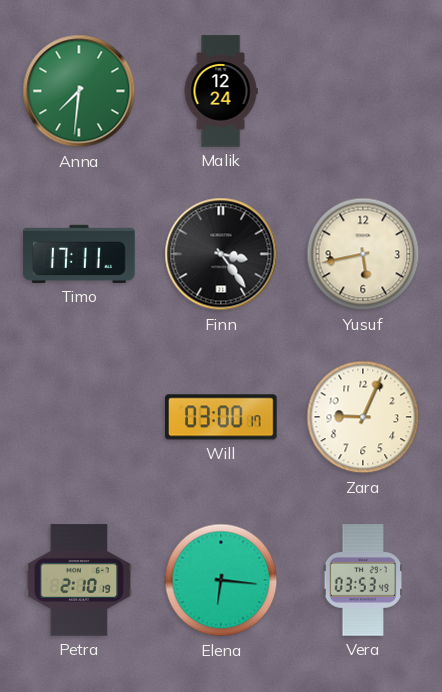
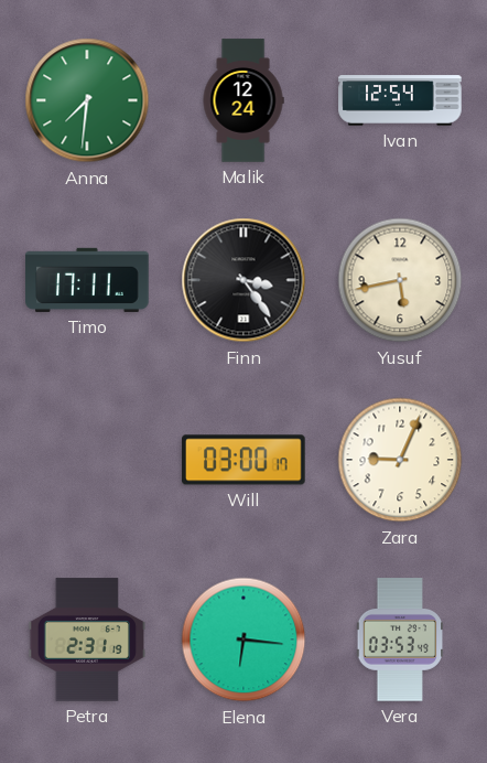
Ivan: none -> 12:54 (400, 100)
Petra: 2:10 -> 2:31 (86, 640)
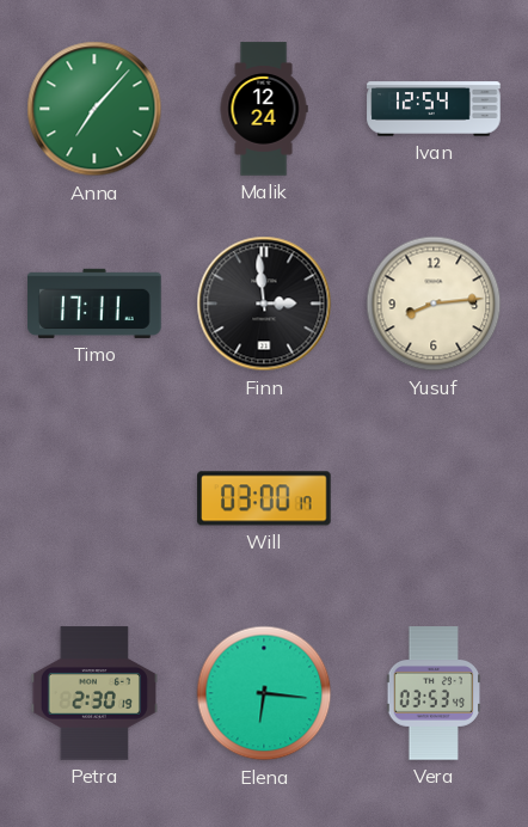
Anna: 7:31 -> 7:07 (94, 109)
Finn: 3:24 -> 2:59 (264, 304)
Yusuf: 5:43 -> 8:14 (434, 304)
Zara: 9:04 -> none (400, 460)
Petra: 2:31 -> 2:30 (93, 693)
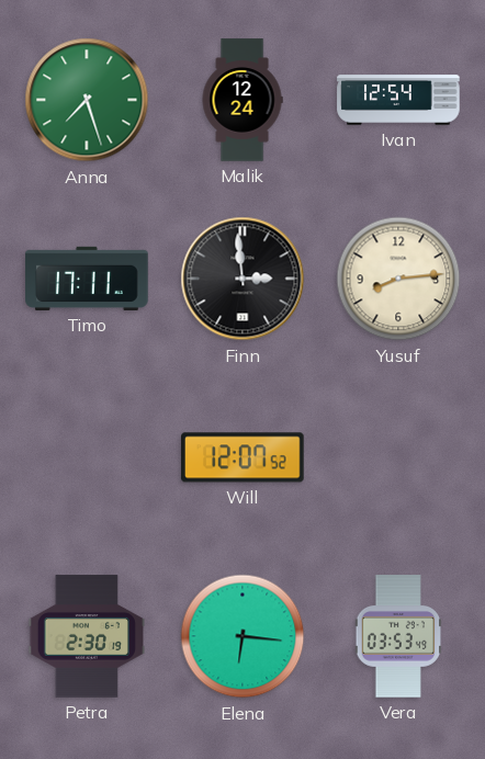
Anna: 7:07 -> 7:27 (87, 100)
Will: 03:00 -> 12:07 (243, 457)
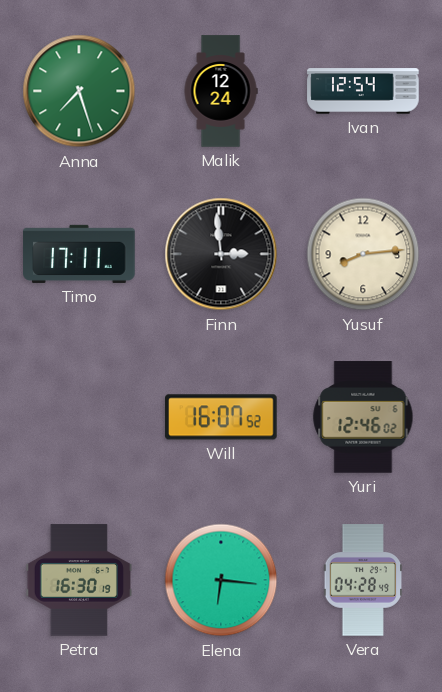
Will: 12:07 -> 16:07 (221, 417)
Yuri: none -> 12:46 (363, 417)
Petra: 2:30 -> 16:30 (78, 580)
Vera: 03:53 -> 04:28 (363, 580)
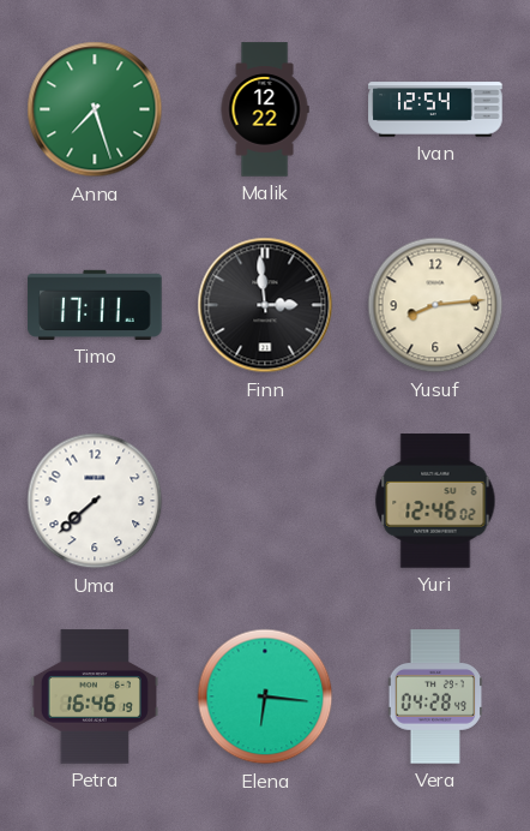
Malik: 12:24 -> 12:22 (265, 109)
Uma: none -> 7:38 (95, 501)
Will: 16:07 -> none (221, 417)
Petra: 16:30 -> 16:46 (94, 697)
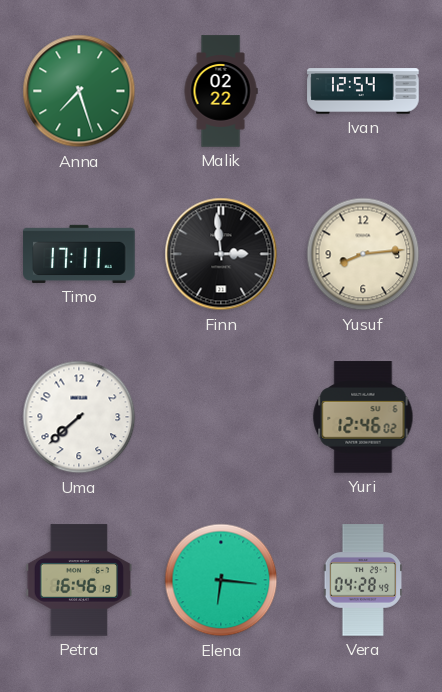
Malik: 12:22 -> 02:22 (221, 91)
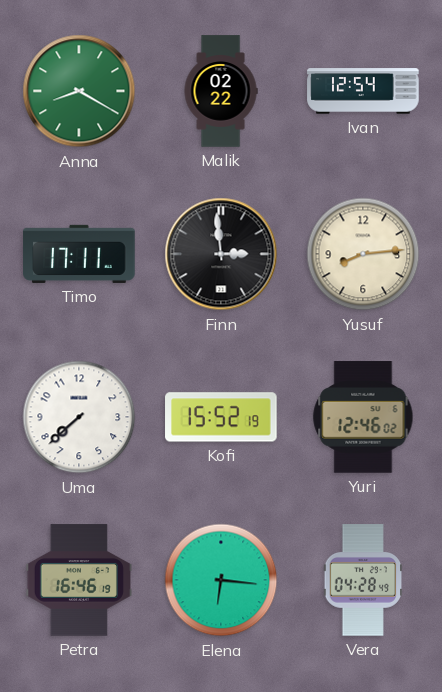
Anna: 7:27 -> 8:20 (79, 91)
Kofi: none -> 15:52 (221, 417)
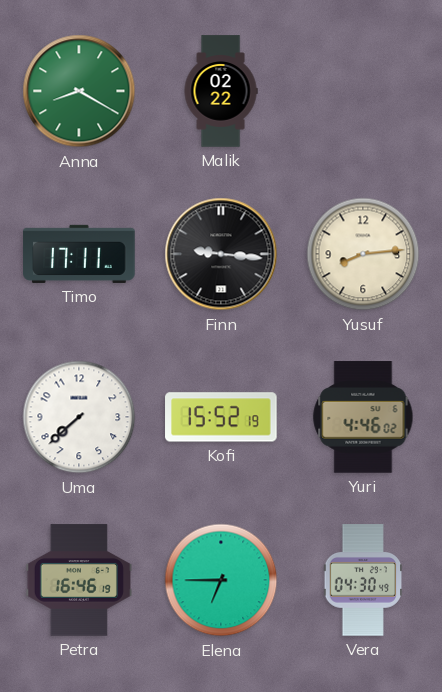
Ivan: 12:54 -> none (363, 91)
Finn: 2:59 -> 9:16 (221, 254)
Yuri: 12:46 -> 4:46 (363, 417)
Elena: 6:16 -> 6:45 (221, 580)
Vera: 04:28 -> 04:30 (363, 580)
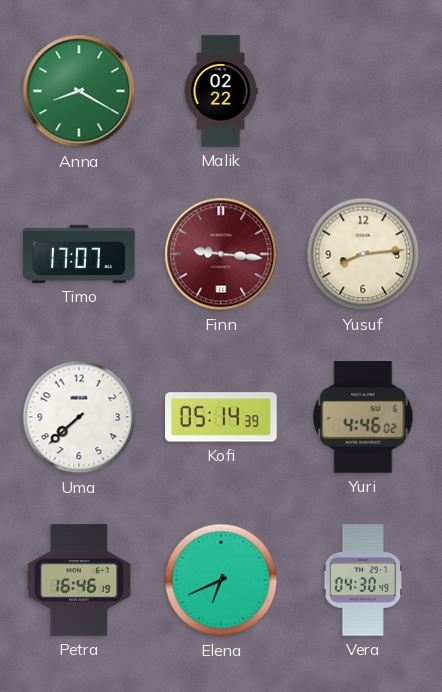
Timo: 17:11 -> 17:07 (79, 254)
Finn dial: black -> burgundy (221, 254)
Kofi: 15:52 -> 05:14 (221, 417)
Elena: 6:45 -> 6:41 (221, 580)
